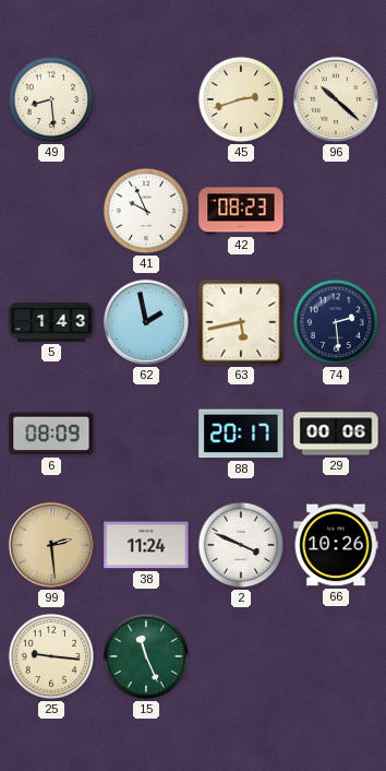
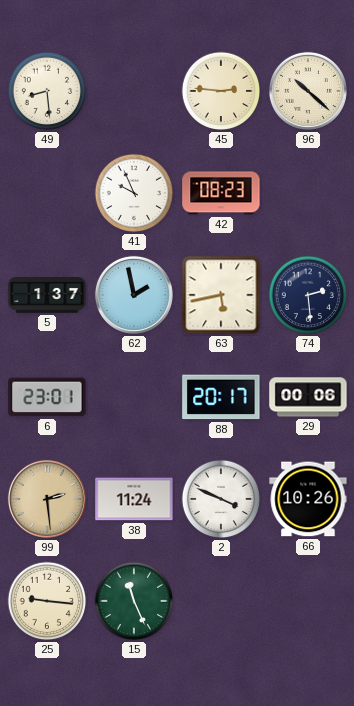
45: 2:42 -> 2:46 (221, 91)
5: 1:43 -> 1:37 (47, 295)
6: 08:09 -> 23:01 (47, 397)
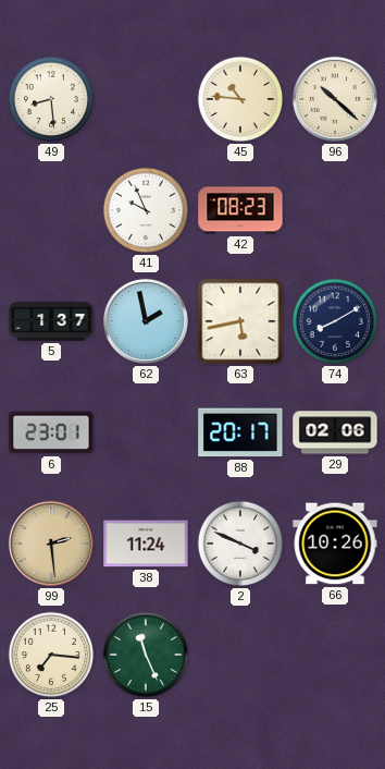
45: 2:46 -> 10:46 (240, 99)
74: 2:29 -> 8:10 (335, 321)
29: 00:06 -> 02:06 (335, 432)
25: 9:16 -> 7:16 (51, 655)
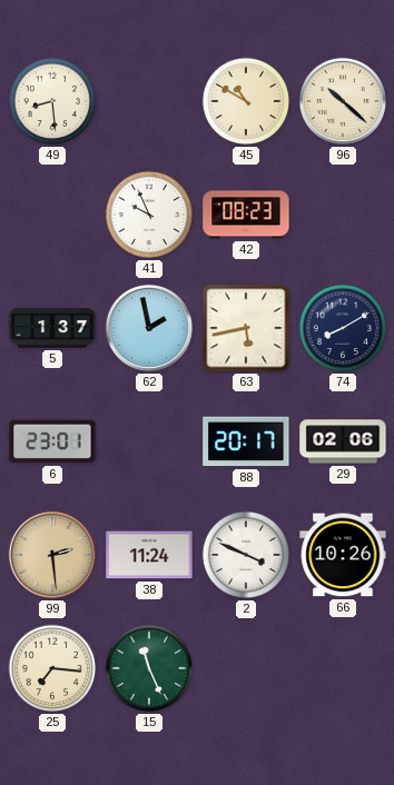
45: 10:46 -> 10:50 (246, 101)
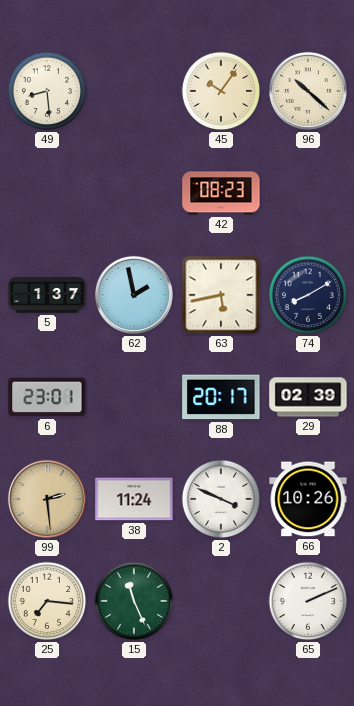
45: 10:50 -> 10:06 (221, 91)
41: 9:56 -> none (149, 215)
29: 02:06 -> 02:39 (308, 397)
65: none -> 2:11 (308, 601)
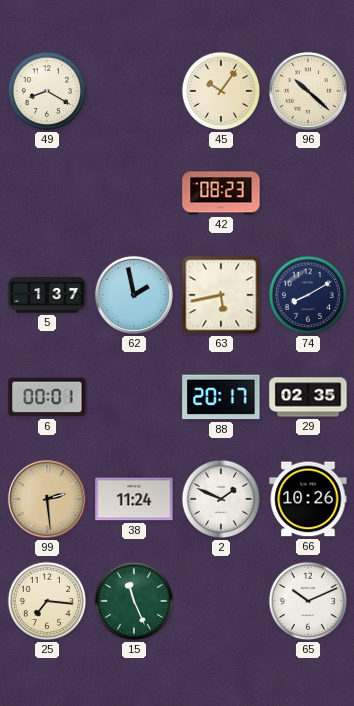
49: 8:29 -> 8:20 (47, 91)
6: 23:01 -> 00:01 (47, 397)
29: 02:39 -> 02:35 (308, 397)
2: 3:49 -> 1:49 (221, 499)
65: 2:11 -> 10:11 (308, 601)
